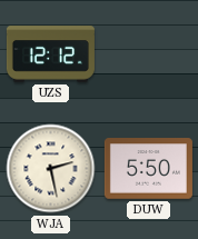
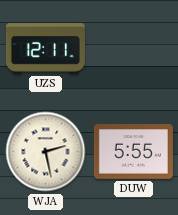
UZS: 12:12 -> 12:11 (45, 49)
DUW: 5:50 -> 5:55 (133, 152)
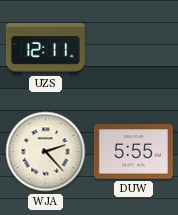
WJA: 2:28 -> 2:23 (46, 152)
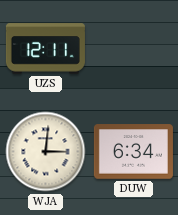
WJA: 2:23 -> 3:01 (46, 152)
DUW: 5:55 -> 6:34 (133, 152)
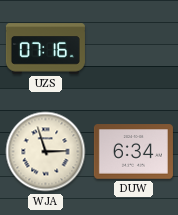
UZS: 12:11 -> 07:16 (45, 49)
WJA: 3:01 -> 2:57 (46, 152)
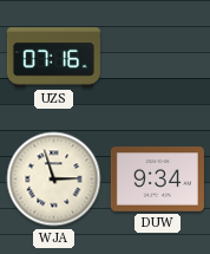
DUW: 6:34 -> 9:34 (157, 180)
